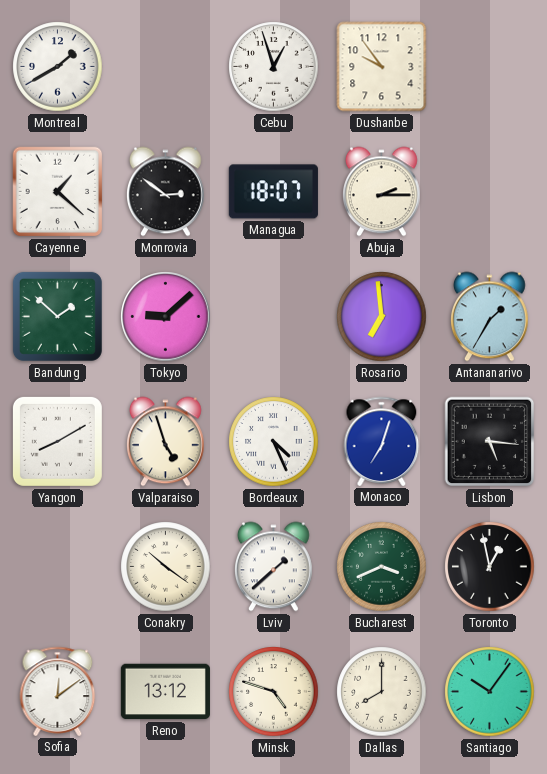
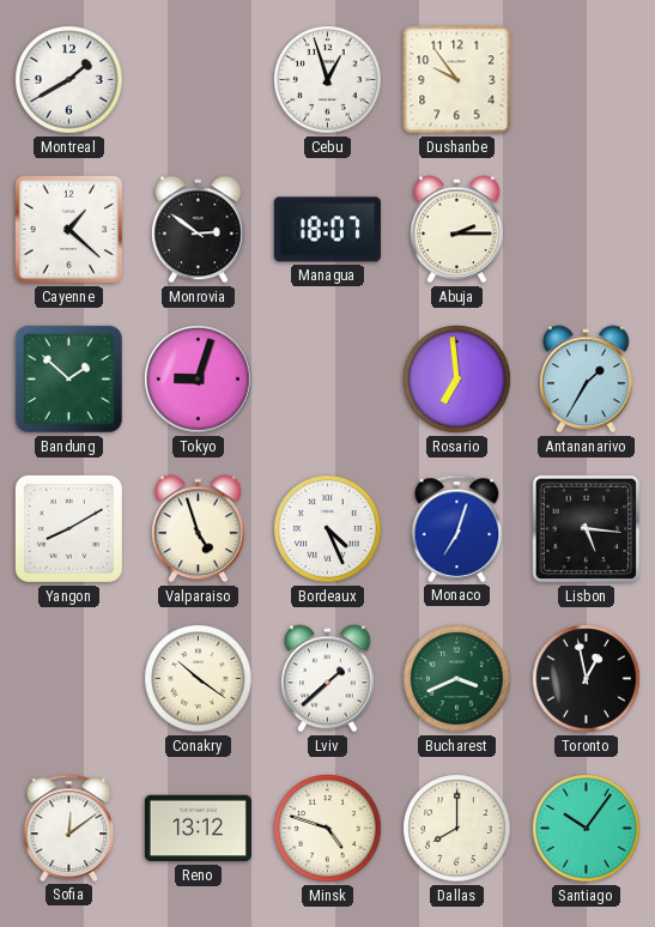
Tokyo: 9:08 -> 9:03 (199, 380)
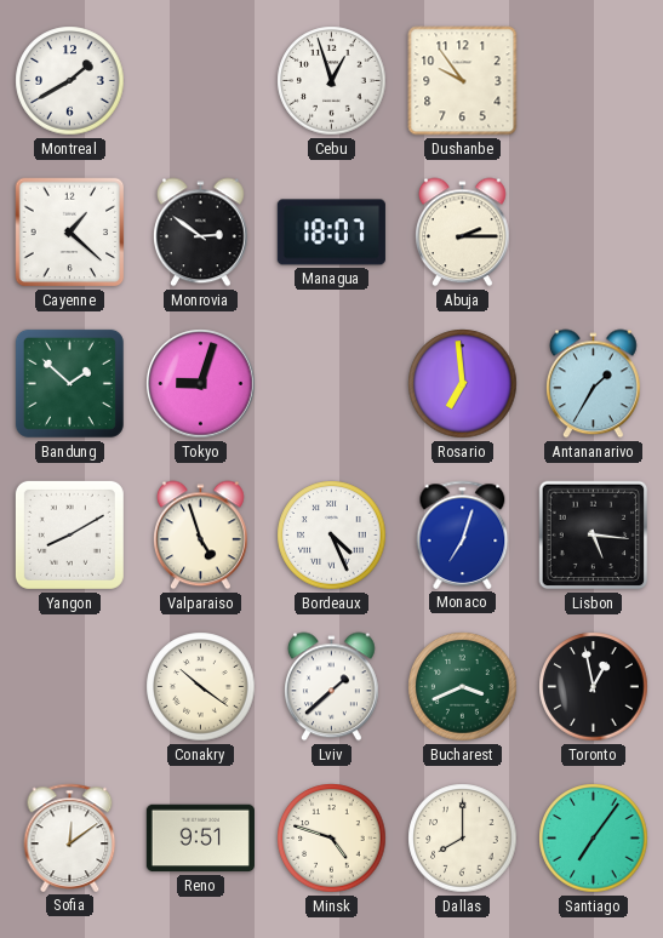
Reno: 13:12 -> 9:51 (200, 839)
Santiago: 10:06 -> 7:06 (594, 839)
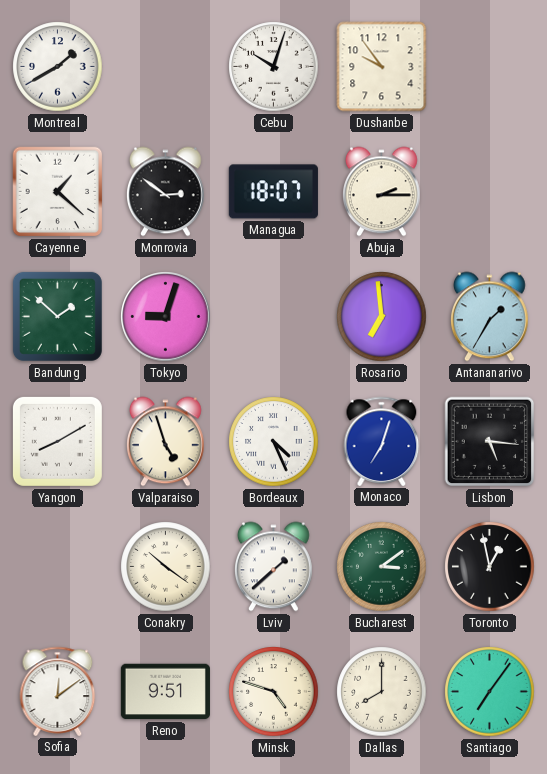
Cebu: 12:57 -> 10:03 (274, 67)
Bucharest: 3:41 -> 3:09 (382, 567)
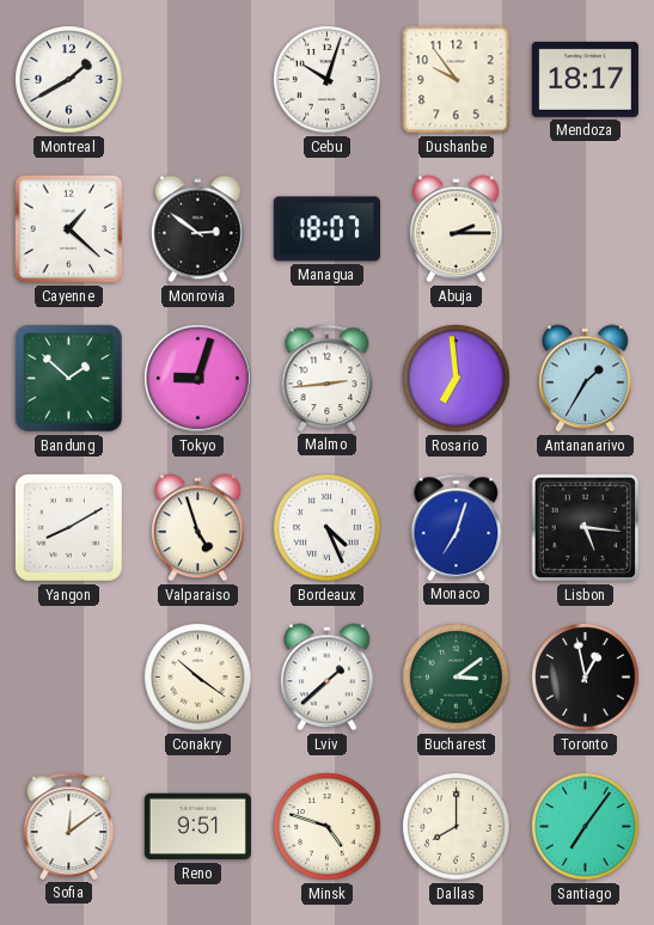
Mendoza: none -> 18:17 (585, 79)
Malmo: none -> 2:44 (328, 378)
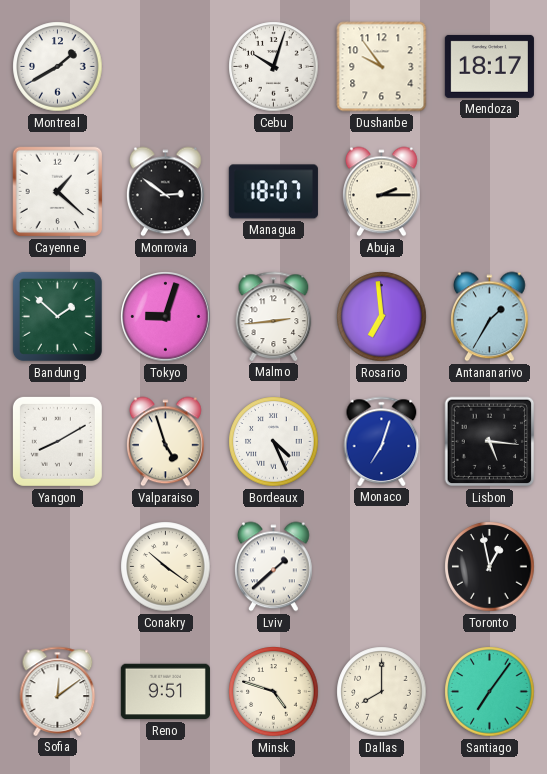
Bucharest: 3:09 -> none (457, 678)
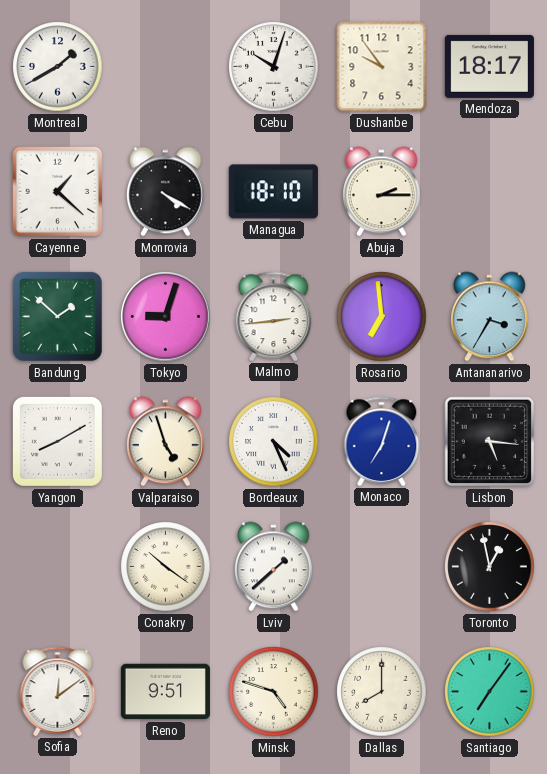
Monrovia: 2:51 -> 4:20 (166, 192)
Managua: 18:07 -> 18:10 (273, 192)
Antananarivo: 1:35 -> 3:35 (490, 317)
